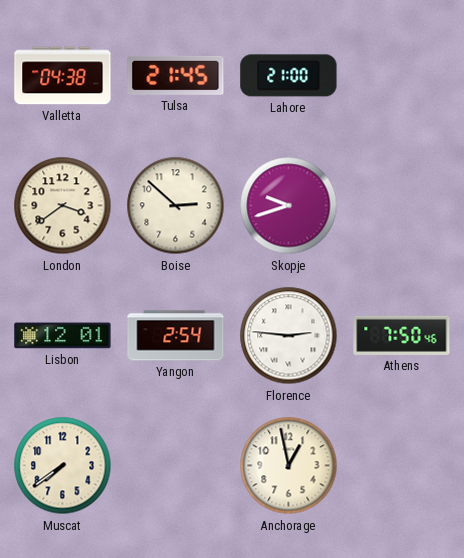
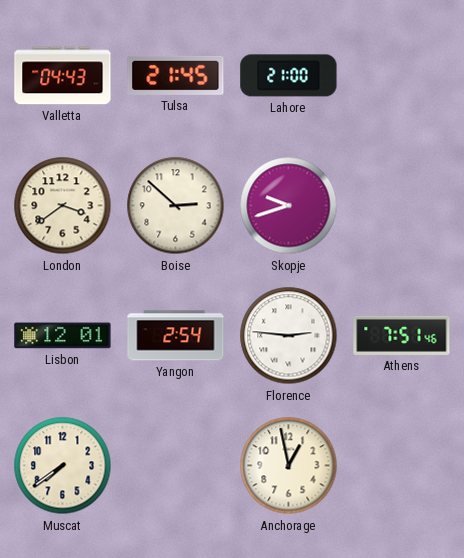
Valletta: 04:38 -> 04:43 (63, 76)
Athens: 7:50 -> 7:51 (402, 335)
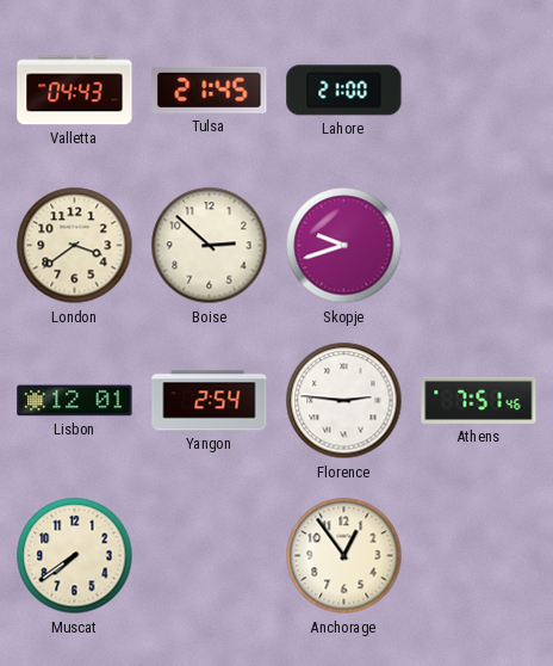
Anchorage: 12:58 -> 12:54 (344, 556)
